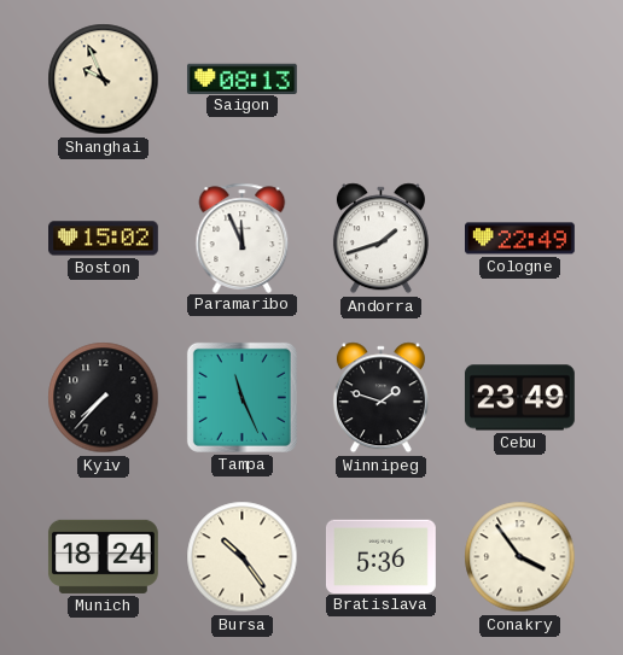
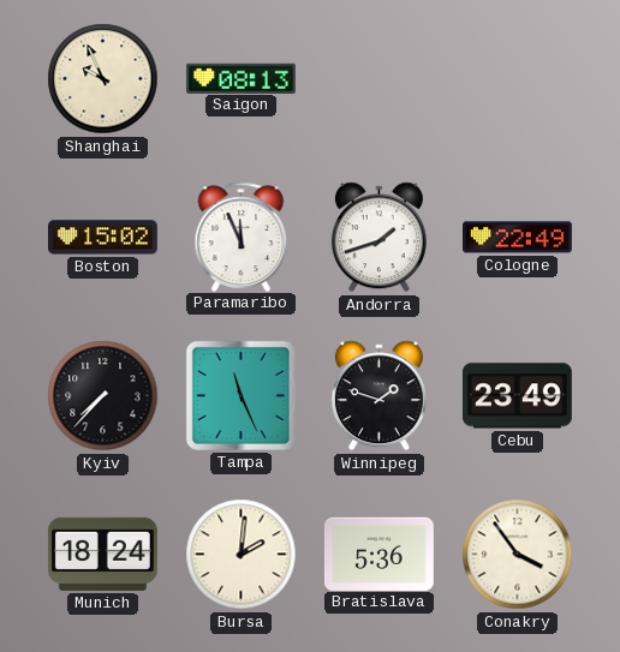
Bursa: 10:24 -> 2:01 (242, 555)
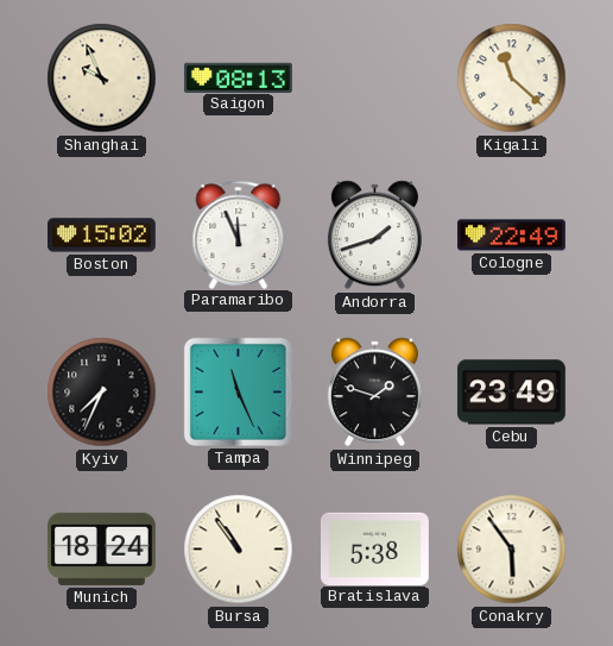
Kigali: none -> 11:22 (512, 79)
Kyiv: 7:37 -> 7:34 (102, 393)
Bursa: 2:01 -> 10:54 (239, 550)
Bratislava: 5:36 -> 5:38 (374, 548)
Conakry: 3:54 -> 5:54 (512, 550)
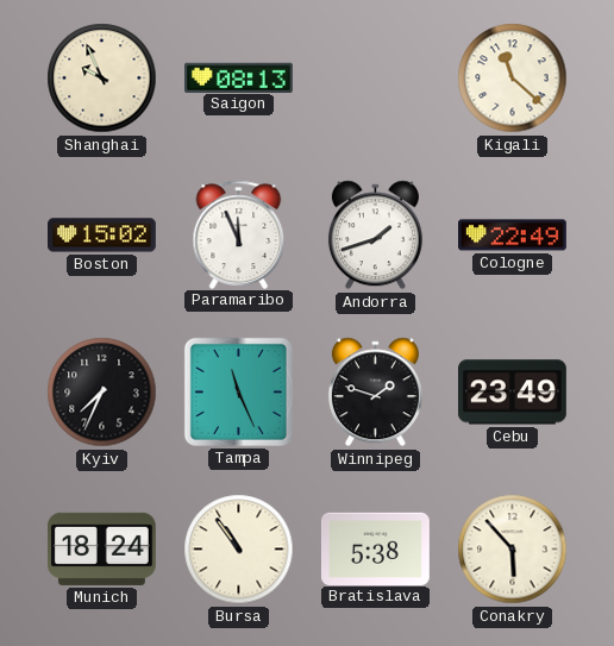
Conakry: 5:54 -> 5:53 (513, 550)
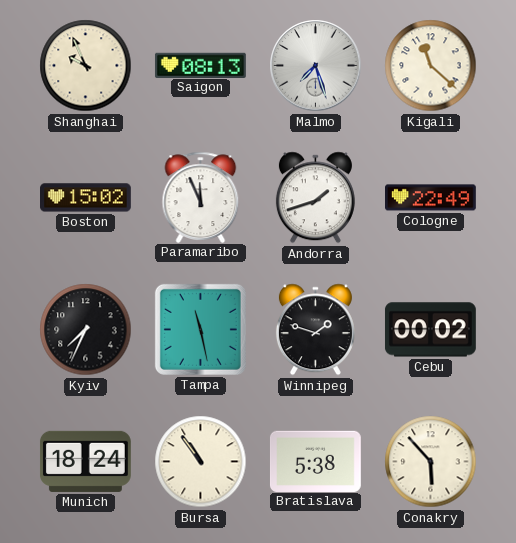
Malmo: none -> 7:27 (316, 66)
Tampa: 11:26 -> 11:28 (200, 329)
Cebu: 23:49 -> 00:02 (430, 330)
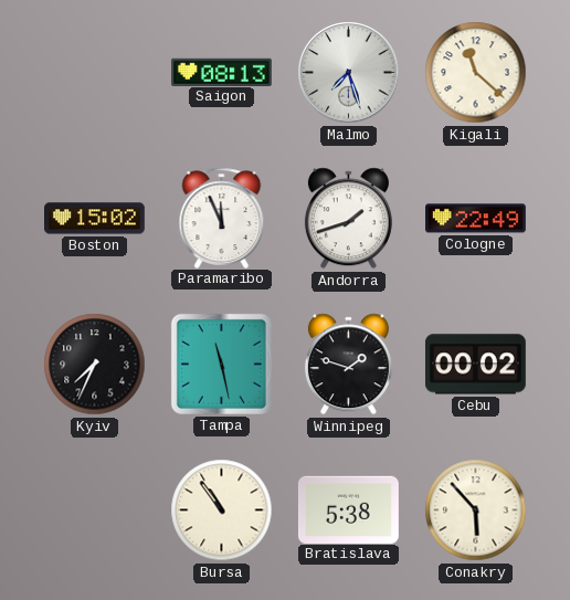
Shanghai: 9:56 -> none (86, 66)
Munich: 18:24 -> none (85, 461)
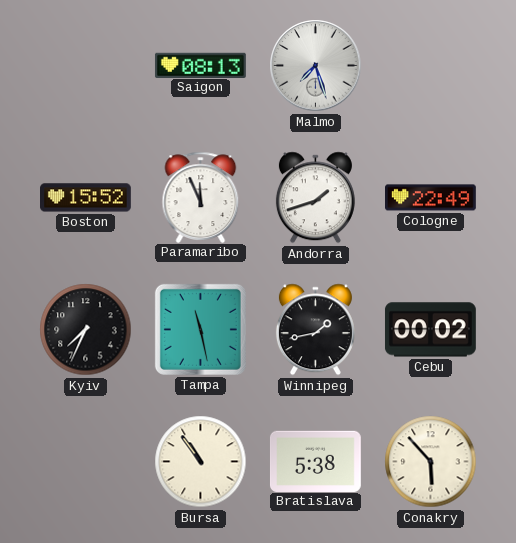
Kigali: 11:22 -> none (476, 73)
Boston: 15:02 -> 15:52 (86, 198)
Winnipeg: 1:48 -> 1:43 (315, 330)
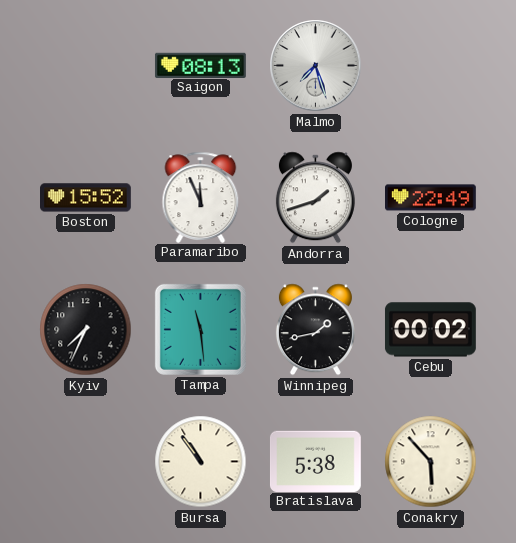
Tampa: 11:28 -> 11:29 (200, 329)
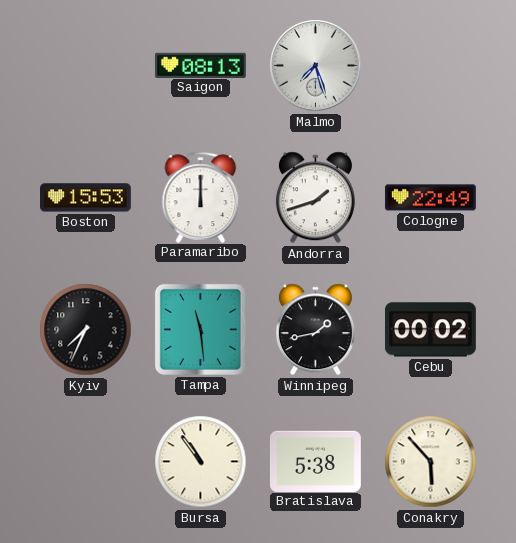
Boston: 15:52 -> 15:53 (86, 198)
Paramaribo: 11:56 -> 12:00 (201, 197)
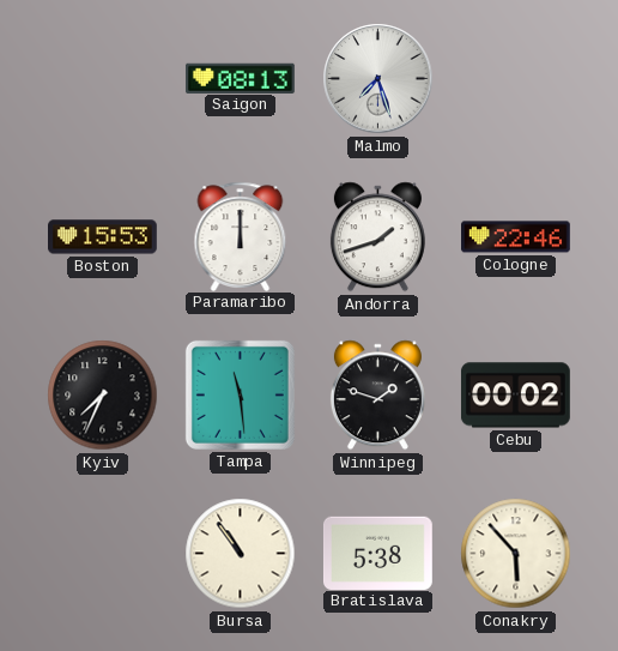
Cologne: 22:49 -> 22:46 (516, 237)
Winnipeg: 1:43 -> 1:48 (377, 396)
